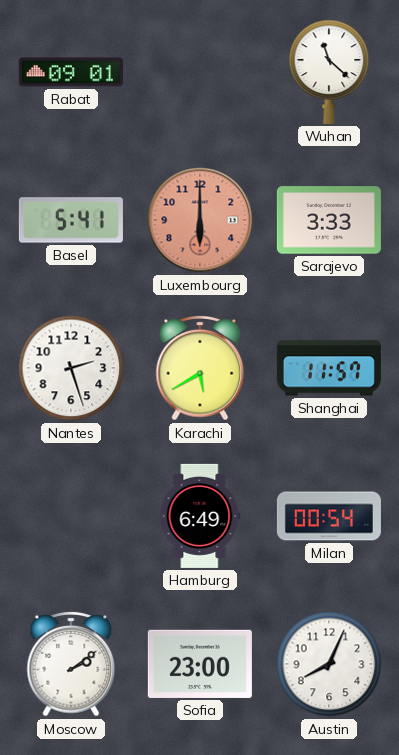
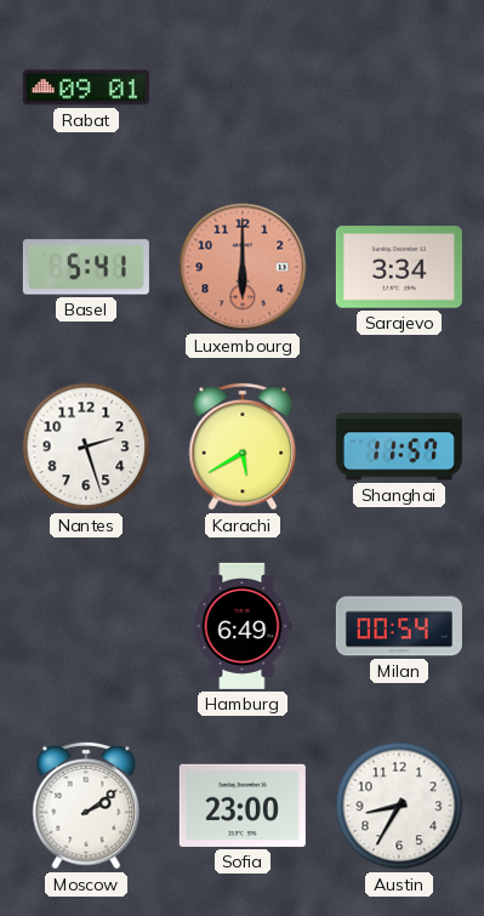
Wuhan: 11:22 -> none (329, 72)
Sarajevo: 3:33 -> 3:34 (399, 267)
Austin: 8:04 -> 8:35 (399, 806)
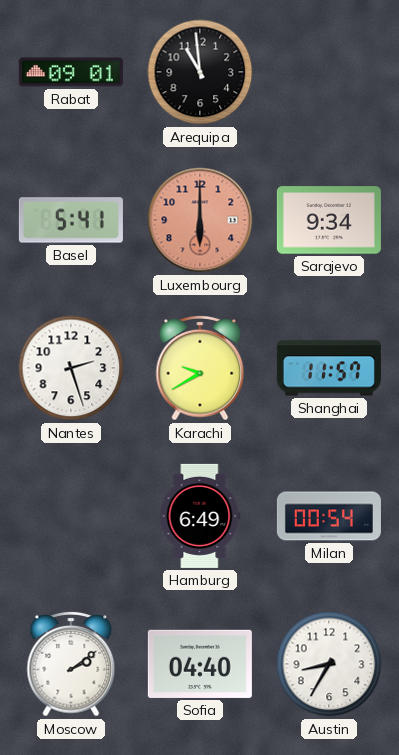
Arequipa: none -> 10:59 (200, 72)
Sarajevo: 3:34 -> 9:34 (329, 220)
Karachi: 5:40 -> 9:40 (200, 368)
Sofia: 23:00 -> 04:40 (200, 664)
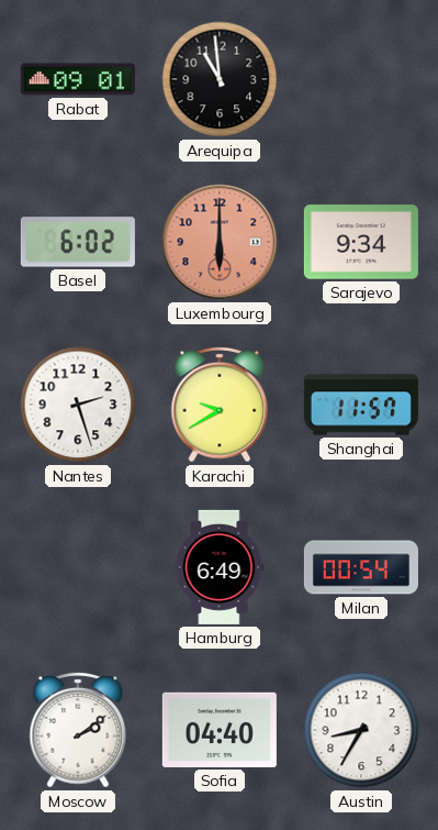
Basel: 5:41 -> 6:02 (78, 242)
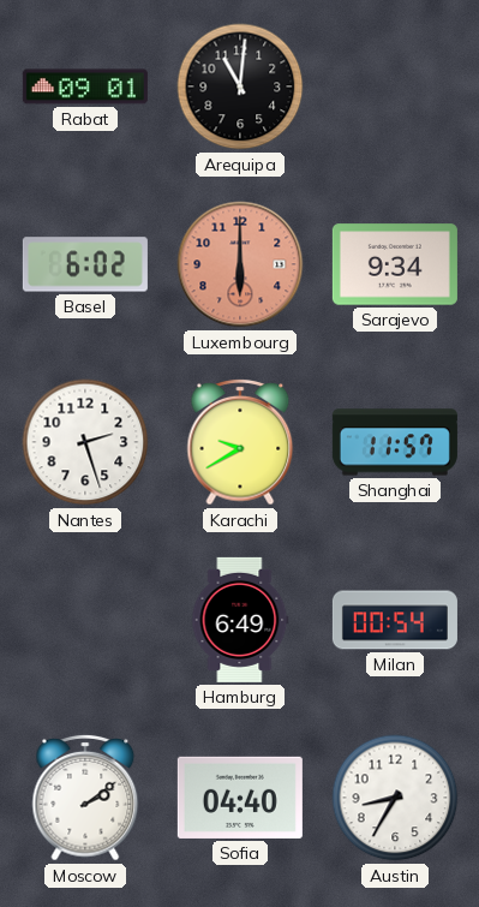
Arequipa: 10:59 -> 11:01 (240, 86)
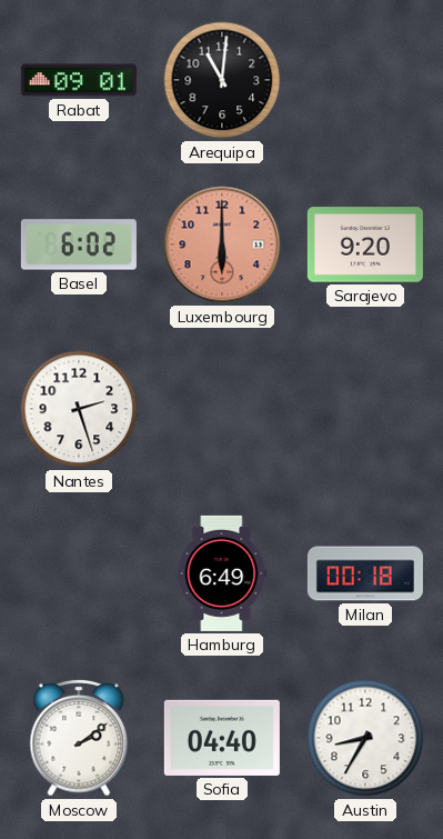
Sarajevo: 9:34 -> 9:20 (365, 244)
Karachi: 9:40 -> none (240, 442)
Shanghai: 11:57 -> none (395, 442)
Milan: 00:54 -> 00:18 (365, 573)
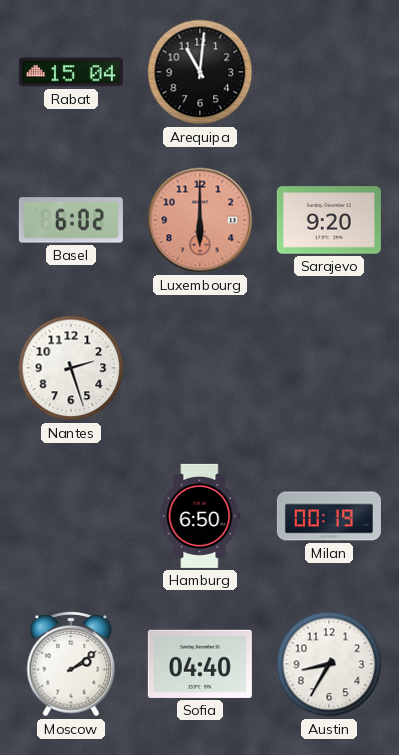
Rabat: 09:01 -> 15:04 (71, 72)
Hamburg: 6:49 -> 6:50 (200, 516)
Milan: 00:18 -> 00:19 (329, 516)
